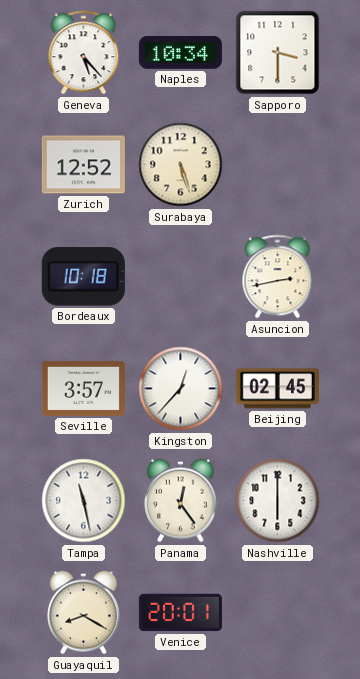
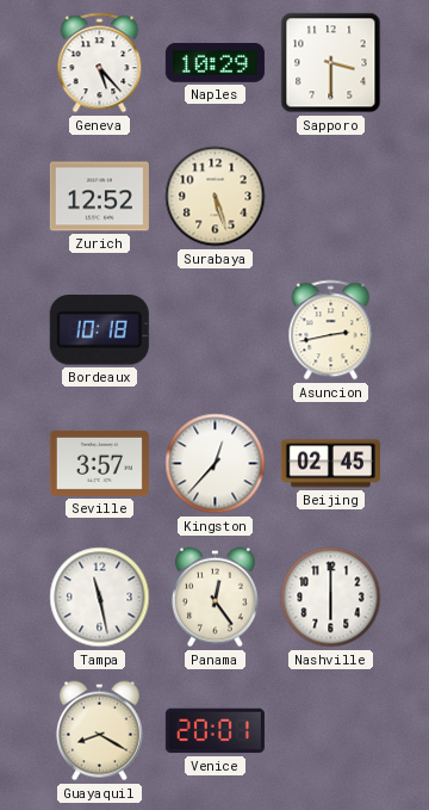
Naples: 10:34 -> 10:29 (214, 63)
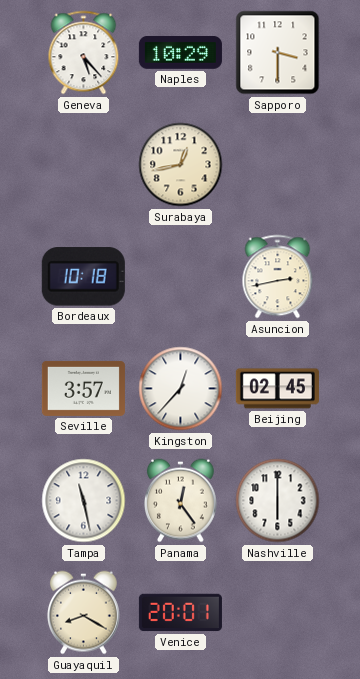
Zurich: 12:52 -> none (99, 197)
Surabaya: 5:27 -> 12:43 (181, 165)
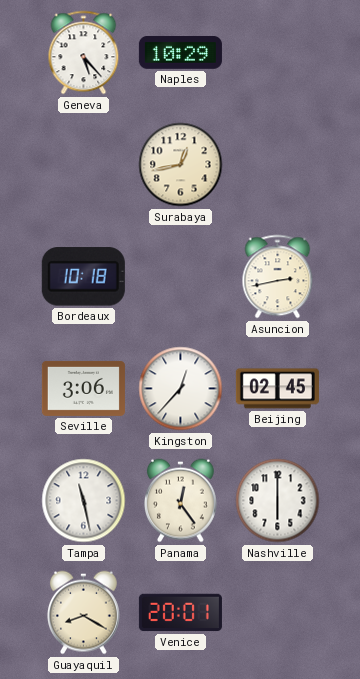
Sapporo: 3:30 -> none (278, 53)
Seville: 3:57 -> 3:06 (83, 388)
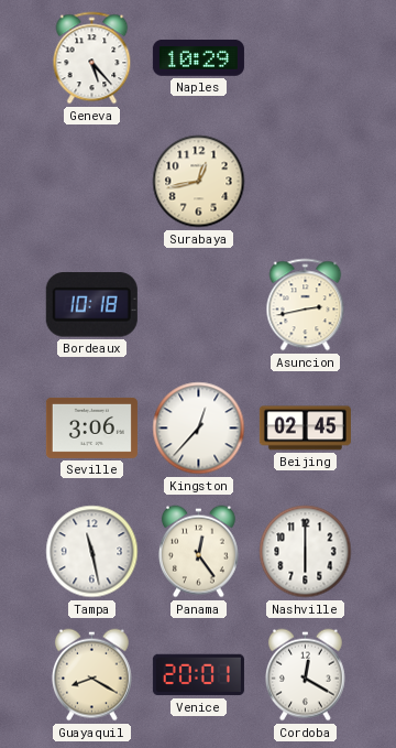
Cordoba: none -> 12:20 (305, 675)
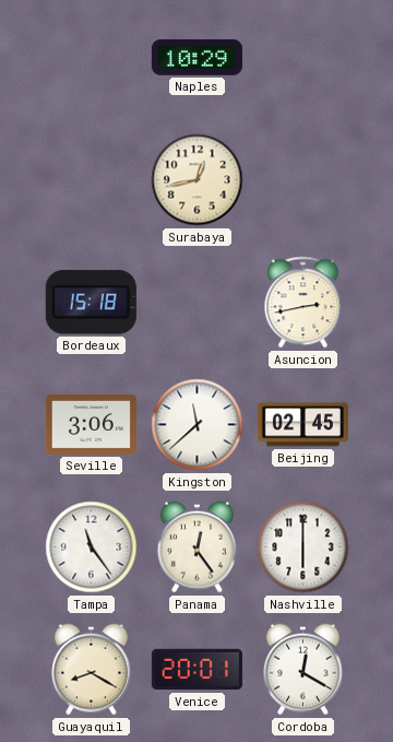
Geneva: 5:23 -> none (92, 58)
Bordeaux: 10:18 -> 15:18 (91, 303)
Kingston: 12:37 -> 11:38 (198, 425)
Tampa: 11:28 -> 11:24 (92, 547)
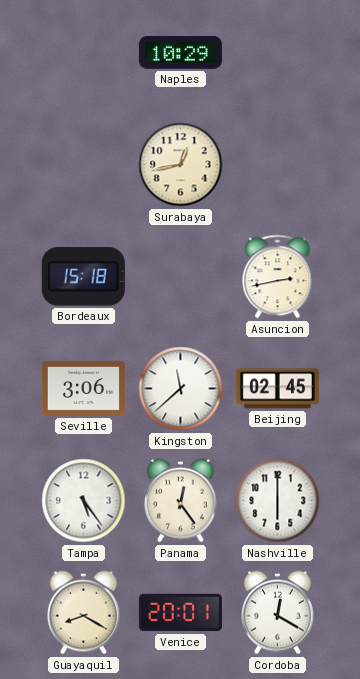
Tampa: 11:24 -> 5:24 (84, 501)
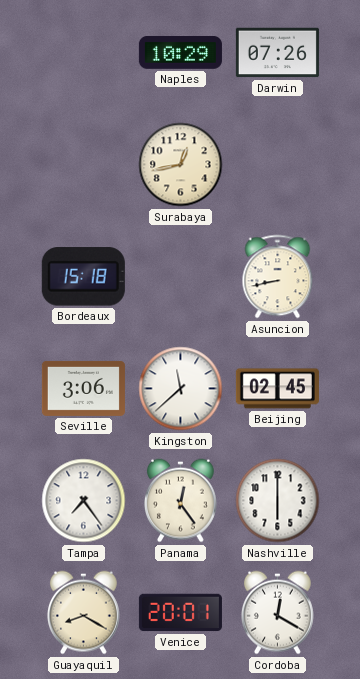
Darwin: none -> 07:26 (277, 53)
Asuncion: 2:43 -> 8:43 (278, 277)
Tampa: 5:24 -> 7:24 (84, 501)
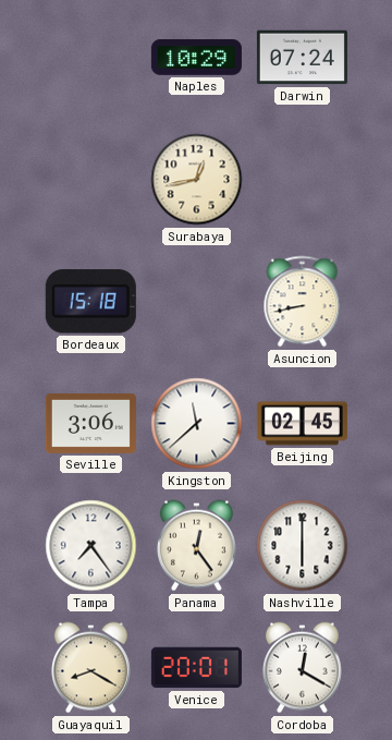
Darwin: 07:26 -> 07:24 (302, 58)
